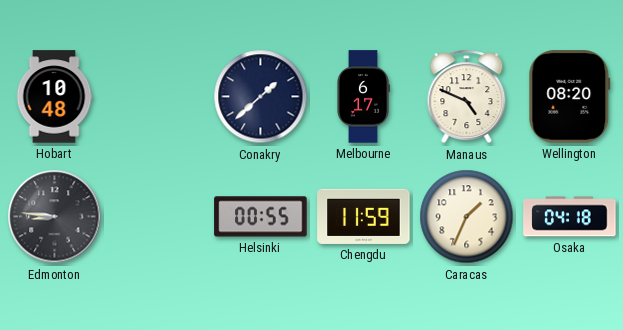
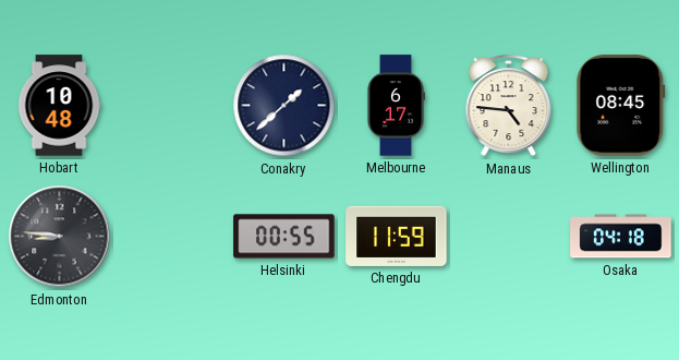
Manaus: 4:49 -> 4:46 (509, 106)
Wellington: 08:20 -> 08:45 (621, 106)
Caracas: 1:34 -> none (467, 217)
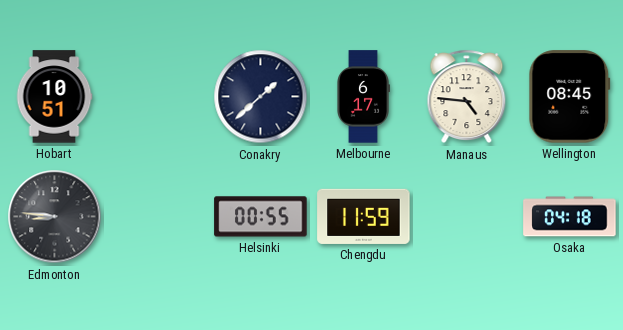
Hobart: 10:48 -> 10:51 (54, 97)
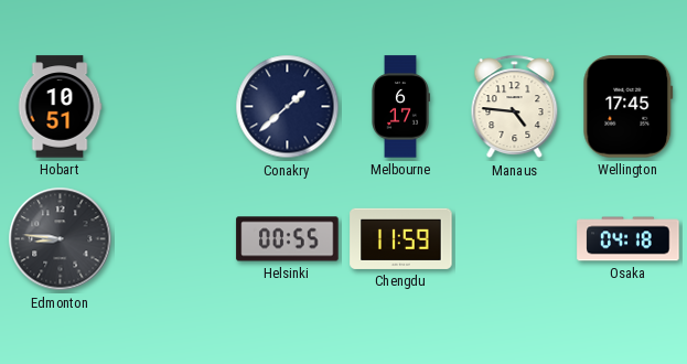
Wellington: 08:45 -> 17:45 (629, 107)
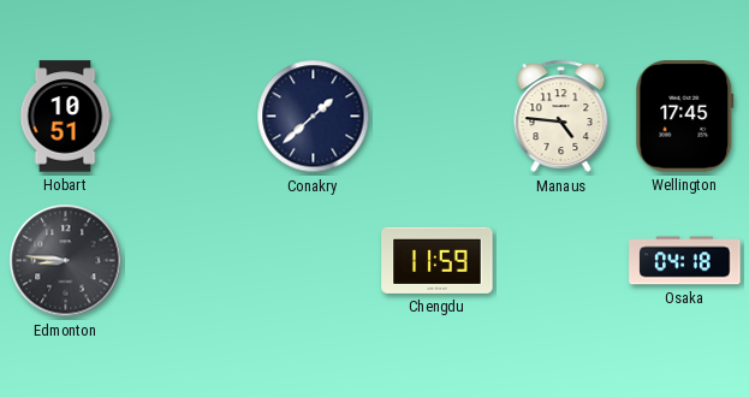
Melbourne: 6:17 -> none (400, 107)
Helsinki: 00:55 -> none (288, 239)
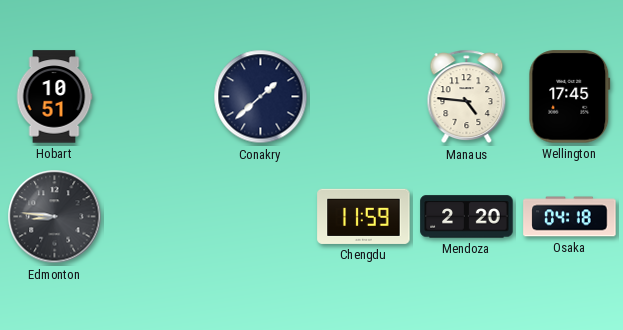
Mendoza: none -> 2:20 (467, 217)
